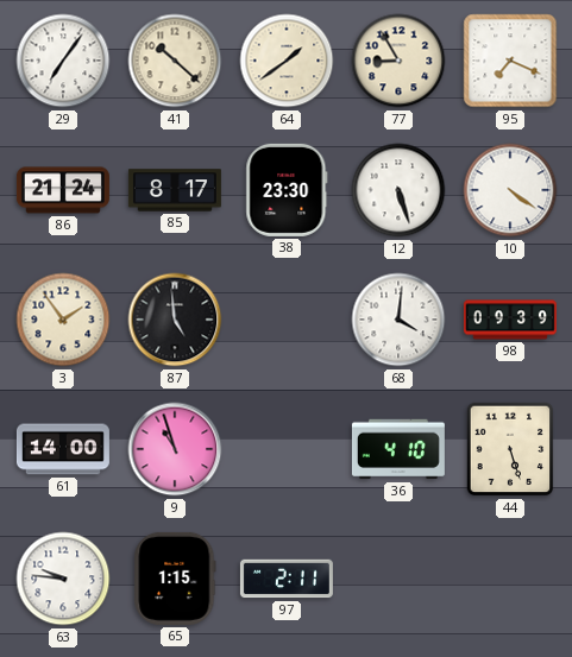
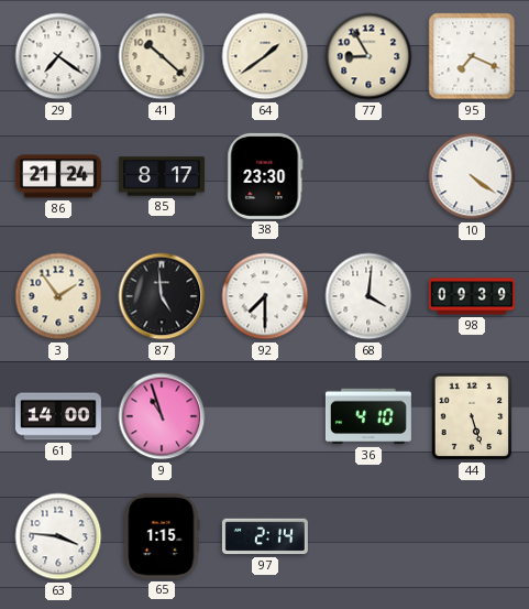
29: 7:06 -> 7:21 (58, 56)
12: 5:27 -> none (398, 190)
92: none -> 7:30 (265, 296)
63: 9:46 -> 3:46 (58, 536)
97: 2:11 -> 2:14 (265, 536)
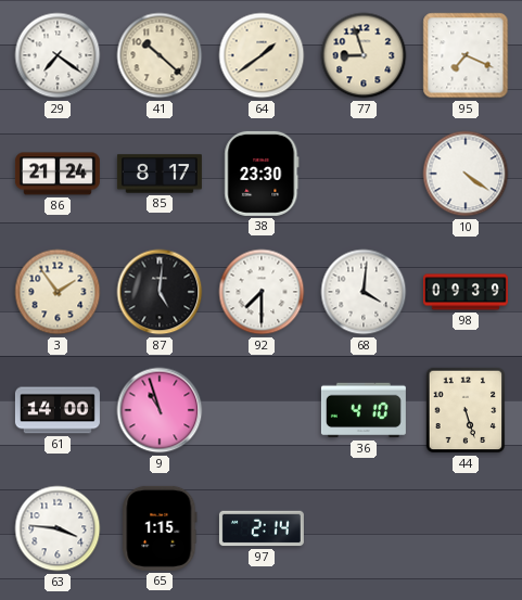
77: 8:55 -> 8:57 (364, 55)
87: 4:59 -> 5:01 (160, 292)
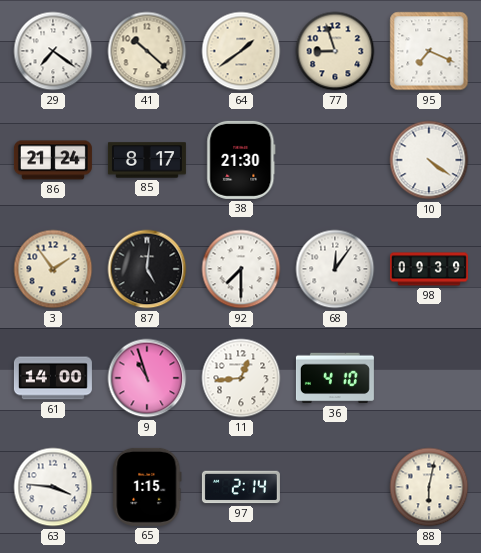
38: 23:30 -> 21:30 (241, 160)
68: 4:01 -> 12:06 (335, 269)
11: none -> 12:44 (241, 378)
44: 5:27 -> none (466, 410)
88: none -> 6:02 (429, 487)
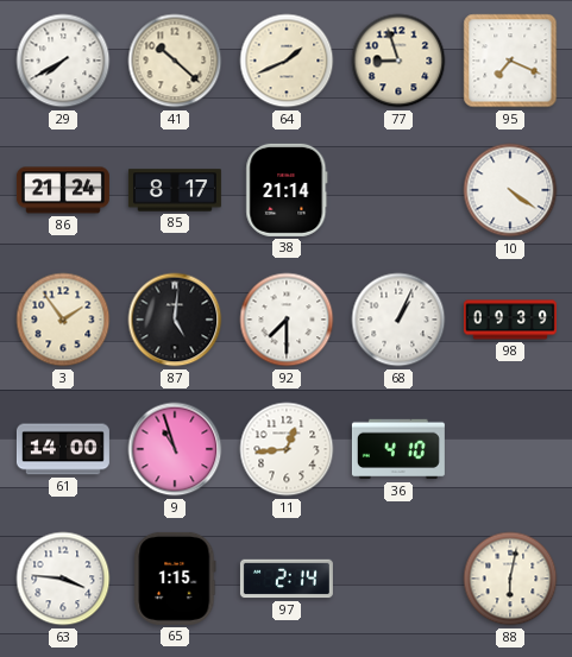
29: 7:21 -> 7:40 (63, 61)
64: 1:39 -> 1:41 (287, 61)
38: 21:30 -> 21:14 (287, 190)
68: 12:06 -> 1:04 (398, 320)
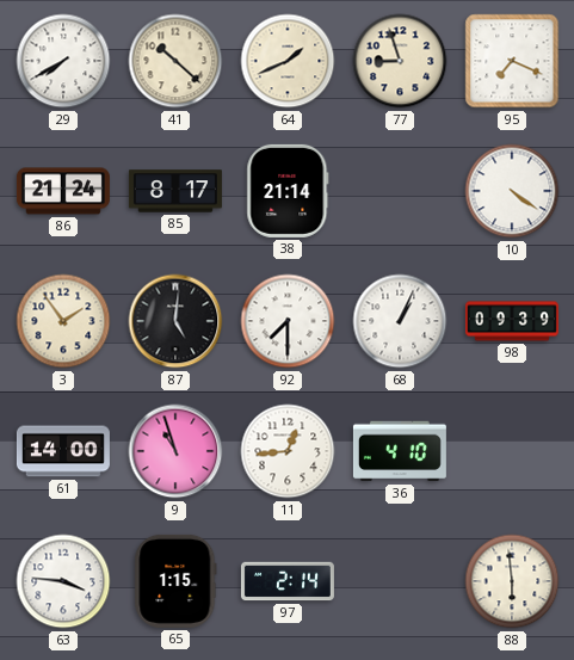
88: 6:02 -> 5:59 (512, 581)
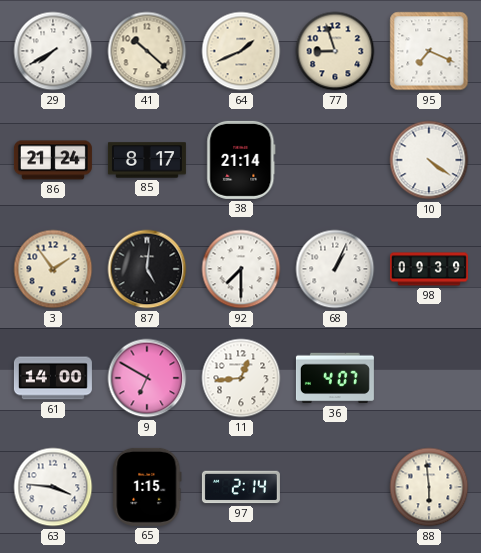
9: 10:57 -> 6:50 (147, 378)
36: 4:10 -> 4:07 (335, 378)
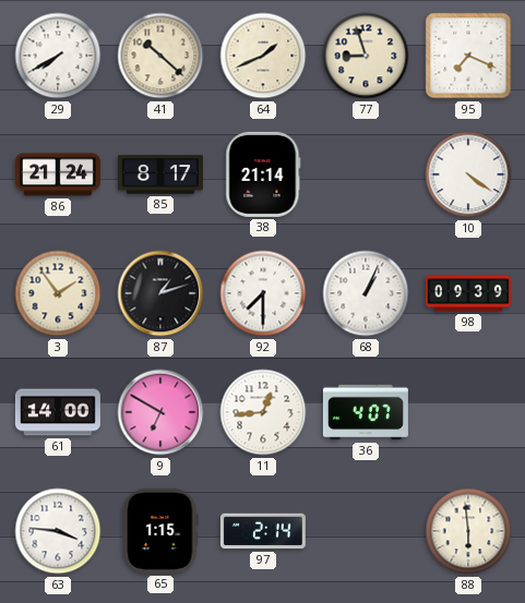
87: 5:01 -> 1:12 (160, 293)
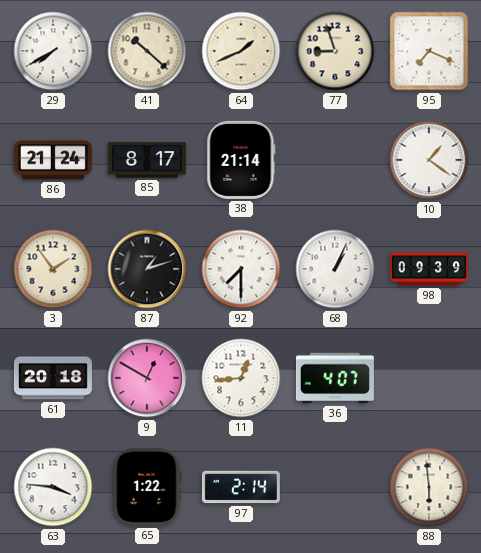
10: 4:21 -> 1:21 (429, 160)
61: 14:00 -> 20:18 (53, 378)
9: 6:50 -> 12:50 (147, 378)
65: 1:15 -> 1:22 (147, 487)
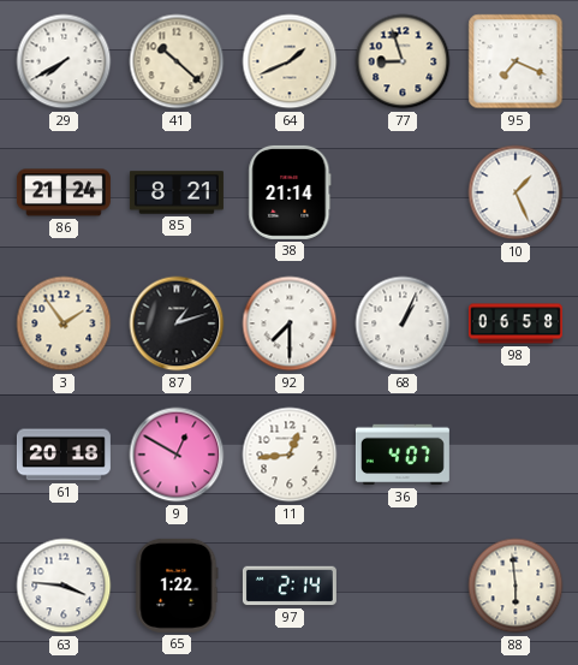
85: 8:17 -> 8:21 (177, 192)
10: 1:21 -> 1:26 (516, 192)
98: 09:39 -> 06:58 (516, 323)
